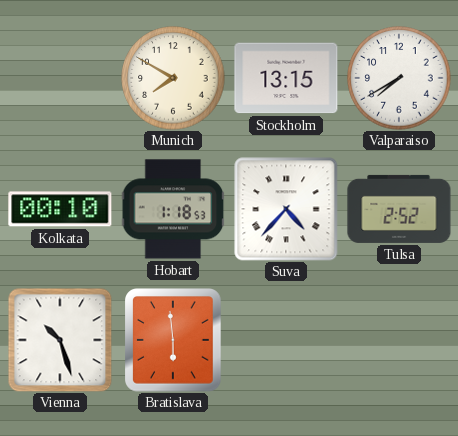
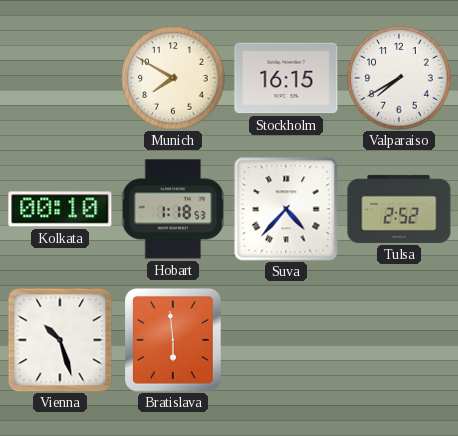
Stockholm: 13:15 -> 16:15 (286, 78)
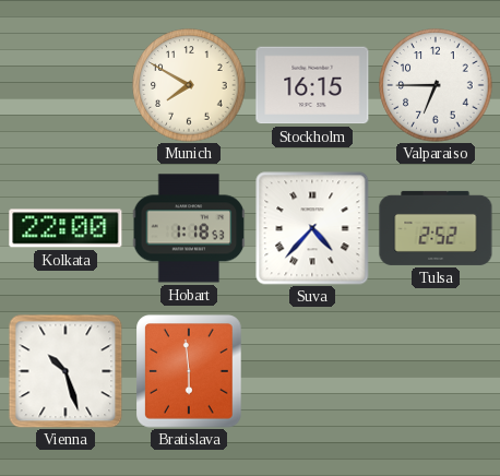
Valparaiso: 7:40 -> 6:45 (436, 85)
Kolkata: 00:10 -> 22:00 (66, 228)
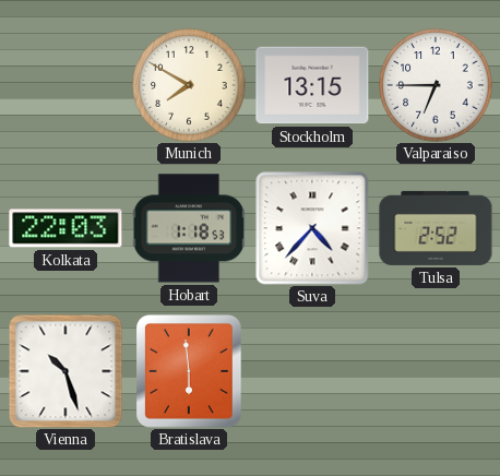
Stockholm: 16:15 -> 13:15 (312, 85)
Kolkata: 22:00 -> 22:03 (66, 228)
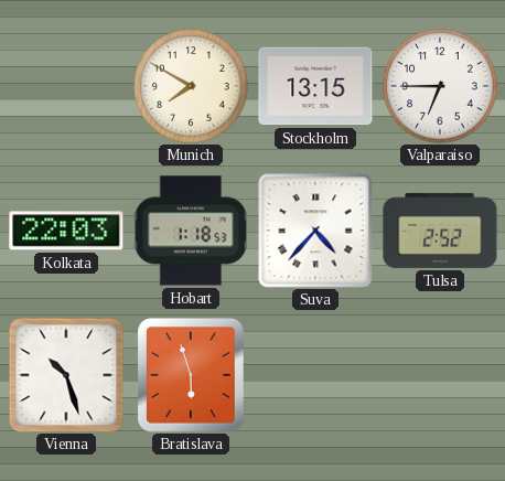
Bratislava: 5:59 -> 5:57 (192, 376)
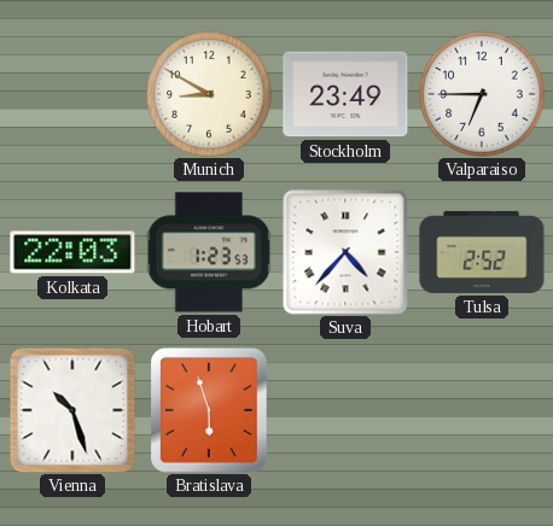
Munich: 7:50 -> 8:50 (209, 94)
Stockholm: 13:15 -> 23:49 (345, 94)
Hobart: 1:18 -> 1:23 (209, 252)
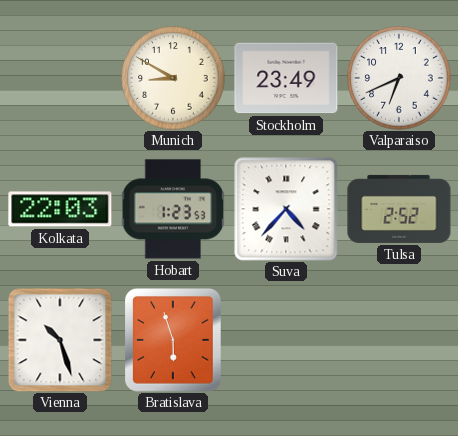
Valparaiso: 6:45 -> 6:41 (399, 78)
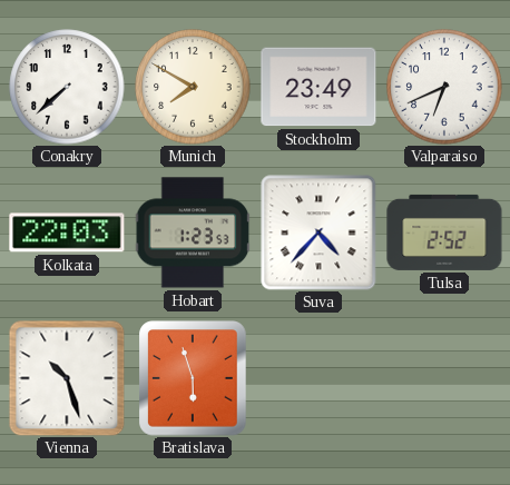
Conakry: none -> 7:38 (67, 87)
Munich: 8:50 -> 7:50 (193, 87)
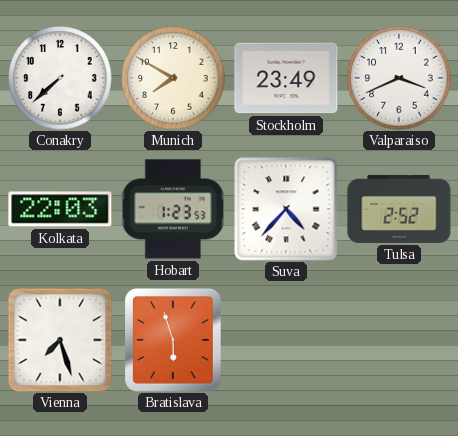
Valparaiso: 6:41 -> 3:41 (399, 78)
Vienna: 10:27 -> 7:27 (60, 340)
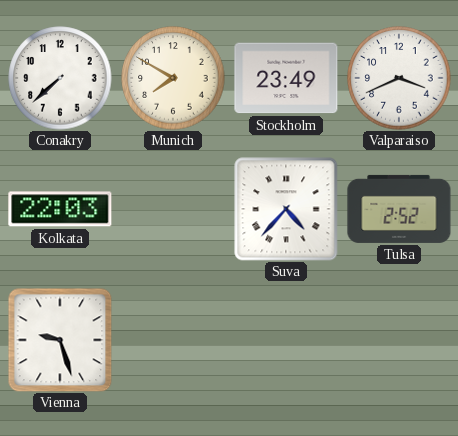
Hobart: 1:23 -> none (173, 209)
Vienna: 7:27 -> 9:27 (60, 340)
Bratislava: 5:57 -> none (174, 341)
